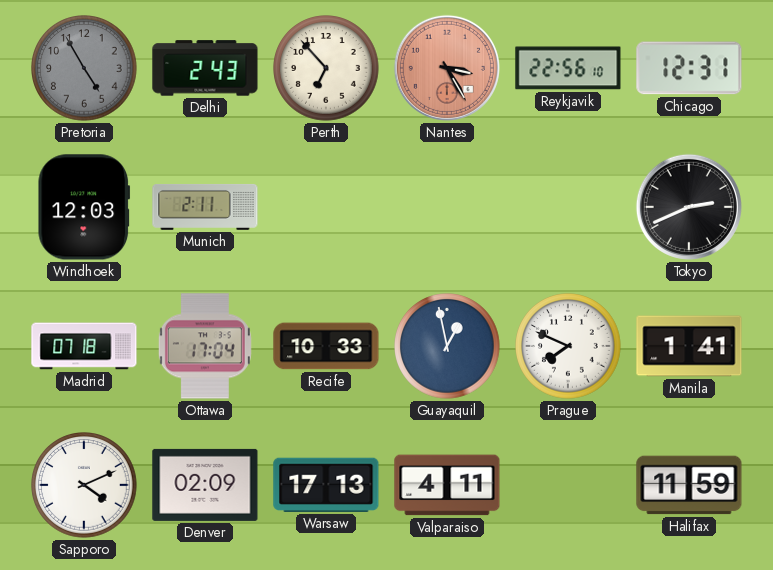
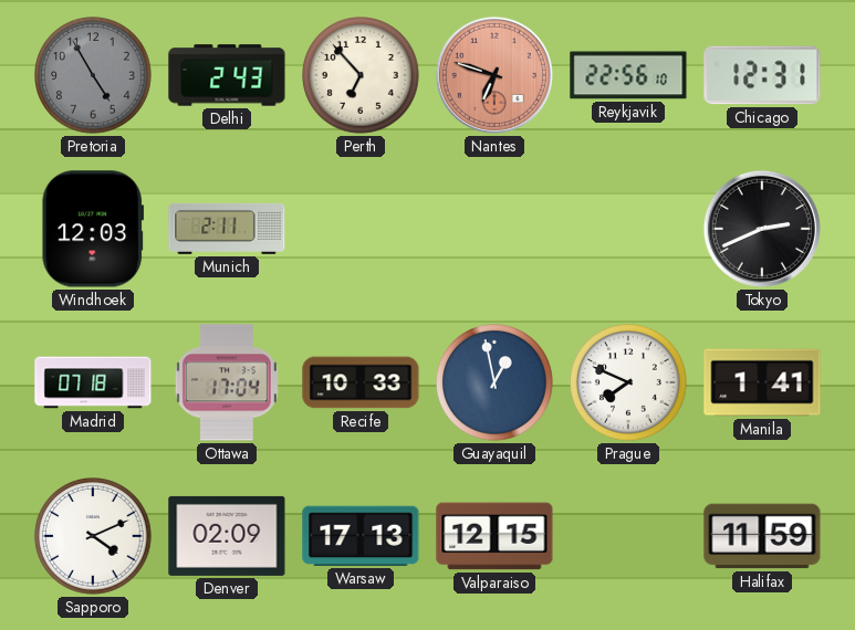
Nantes: 3:25 -> 6:48 (494, 75)
Valparaiso: 4:11 -> 12:15 (494, 536)
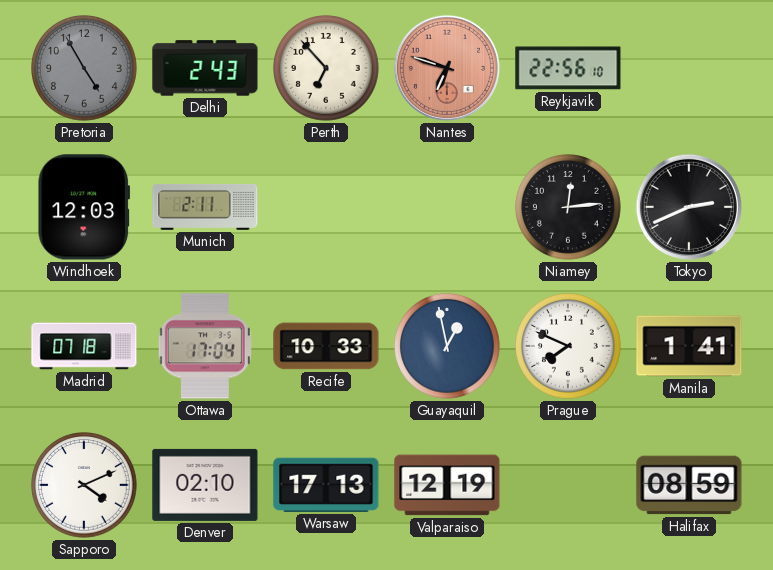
Chicago: 12:31 -> none (762, 75)
Niamey: none -> 12:14 (568, 207)
Denver: 02:09 -> 02:10 (205, 485)
Valparaiso: 12:15 -> 12:19 (447, 485)
Halifax: 11:59 -> 08:59 (689, 485)
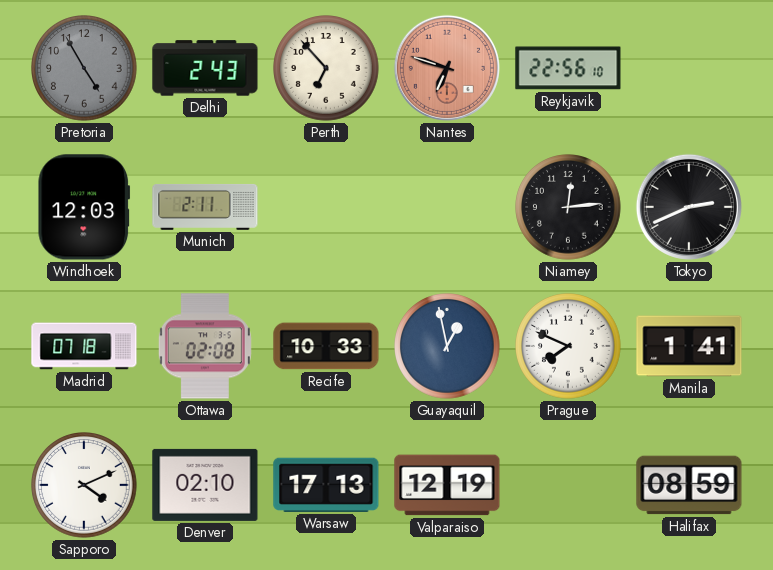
Ottawa: 17:04 -> 02:08 (205, 346)
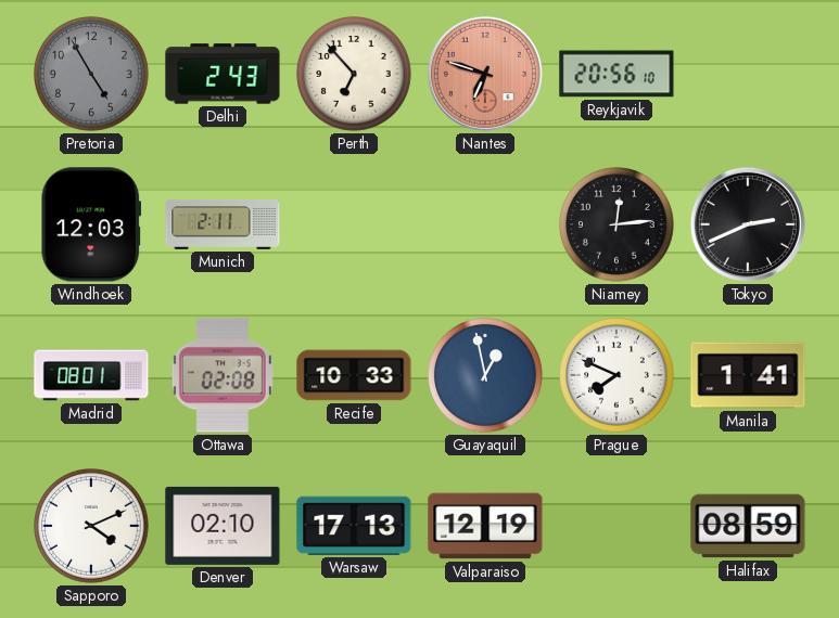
Reykjavik: 22:56 -> 20:56 (616, 74)
Madrid: 07:18 -> 08:01 (91, 375)
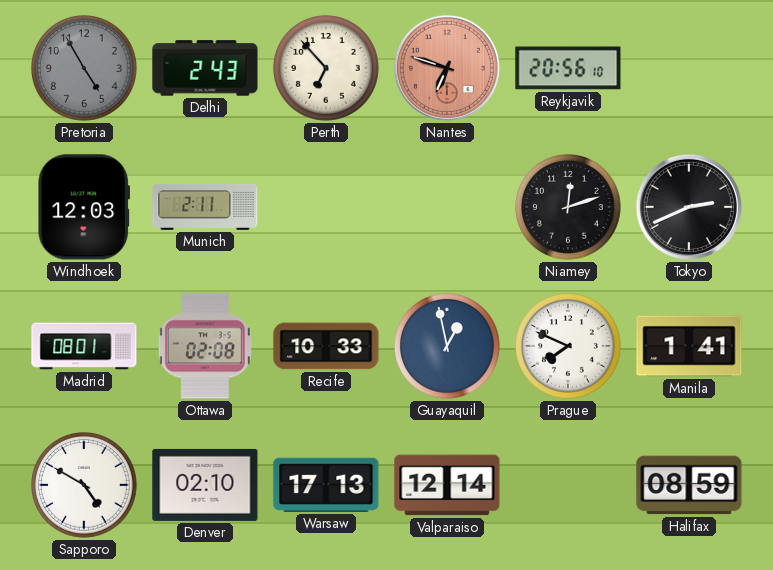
Niamey: 12:14 -> 12:12 (568, 207)
Sapporo: 4:11 -> 4:50 (84, 485)
Valparaiso: 12:19 -> 12:14 (447, 485)
